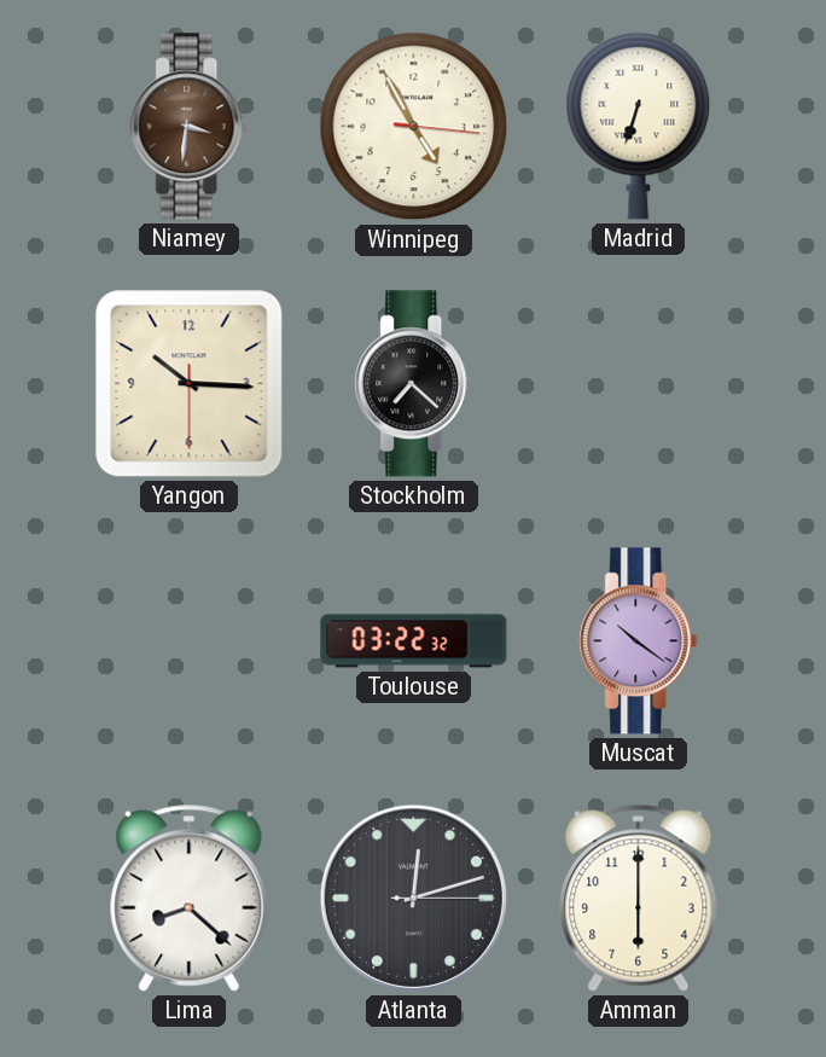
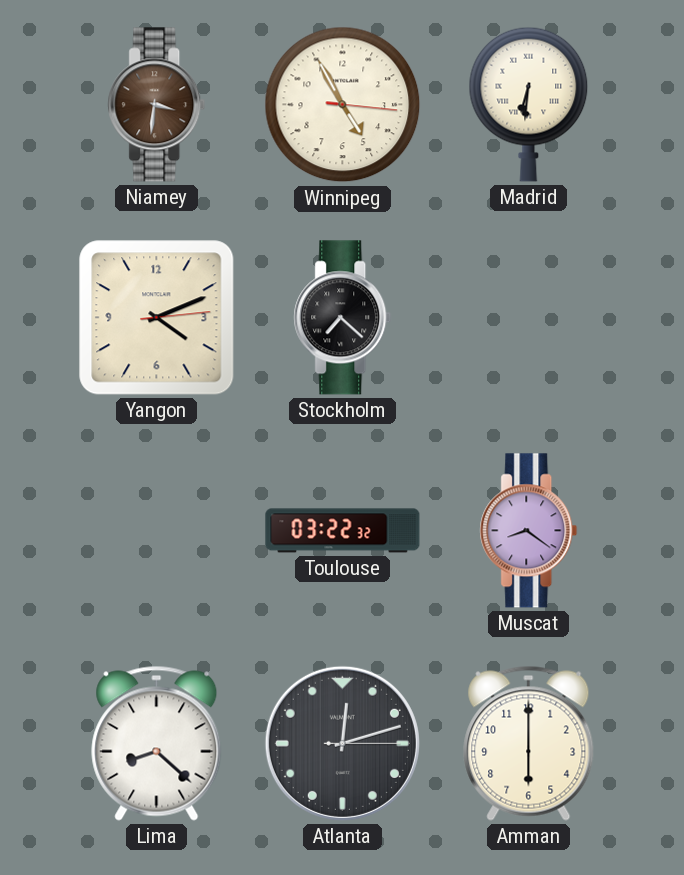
Madrid: 6:33 -> 6:31 (529, 104)
Yangon: 10:15 -> 4:11 (157, 318)
Muscat: 10:21 -> 8:21 (529, 531)
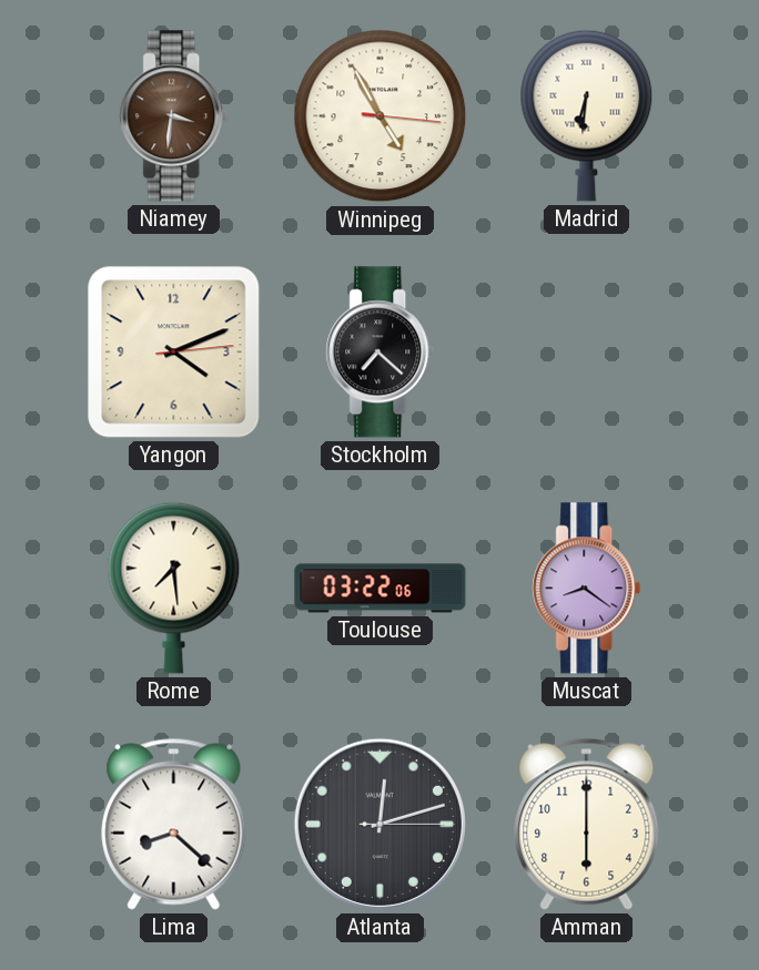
Rome: none -> 7:29 (174, 588)
Toulouse: 03:22:32 -> 03:22:06 (381, 589)
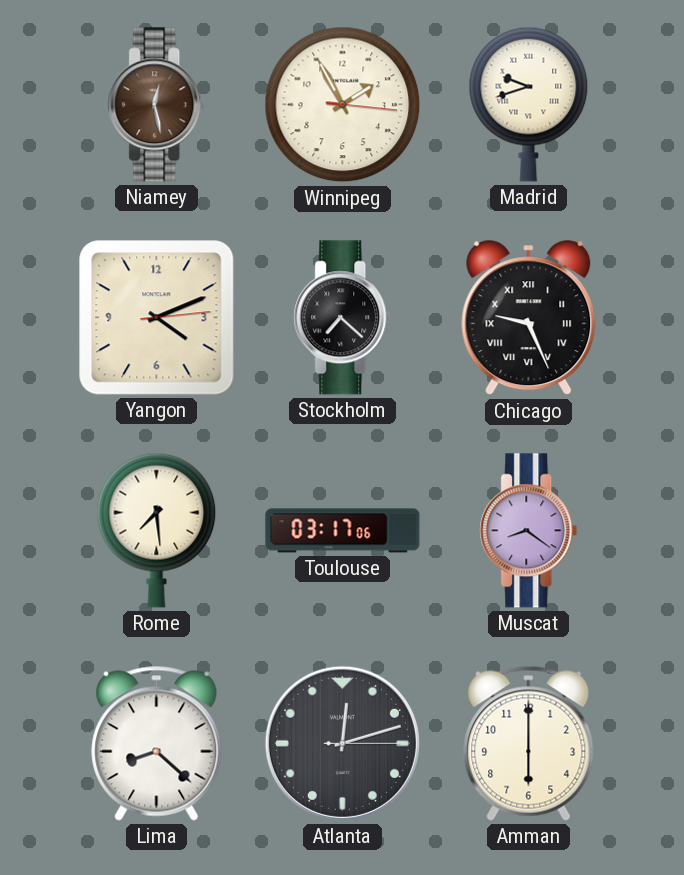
Niamey: 3:31 -> 12:28 (157, 105)
Winnipeg: 4:55 -> 1:55 (343, 105)
Madrid: 6:31 -> 9:42 (529, 104)
Chicago: none -> 9:26 (529, 318)
Toulouse: 03:22 -> 03:17 (343, 531)
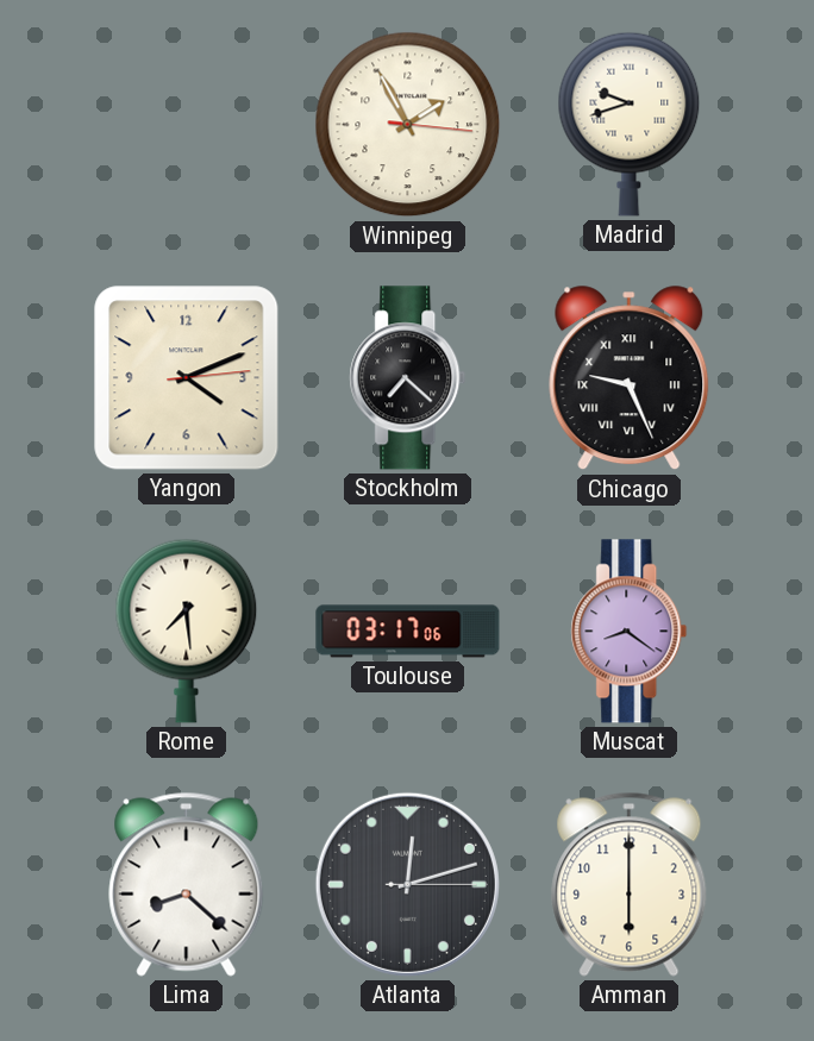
Niamey: 12:28 -> none (157, 105)
